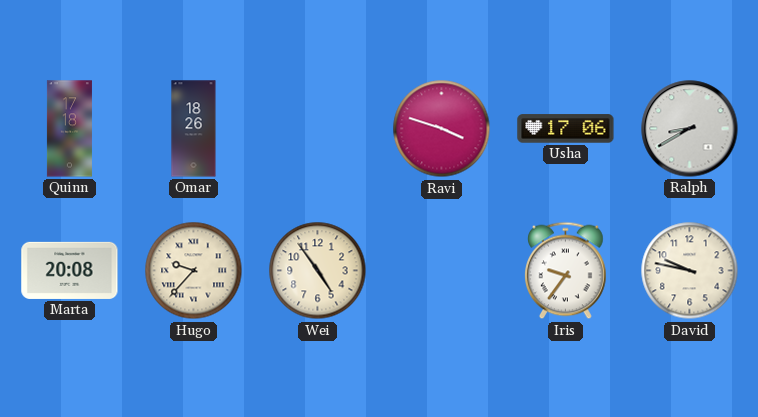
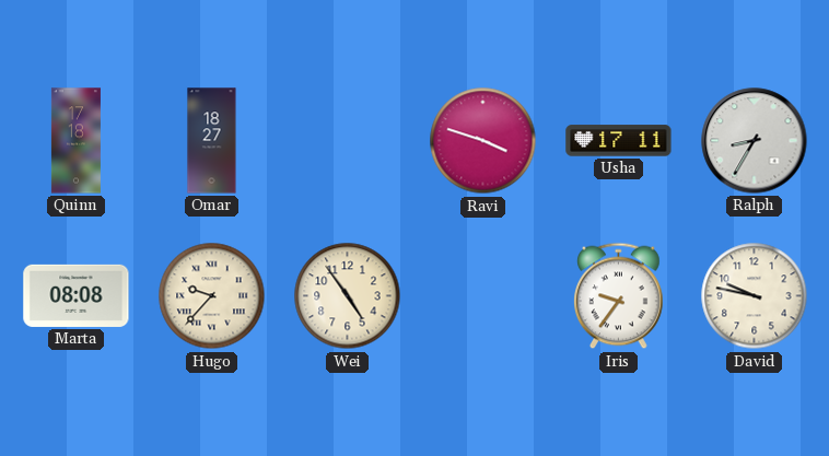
Omar: 18:26 -> 18:27 (212, 141)
Usha: 17:06 -> 17:11 (619, 141)
Ralph: 8:40 -> 8:35 (755, 141)
Marta: 20:08 -> 08:08 (77, 295)
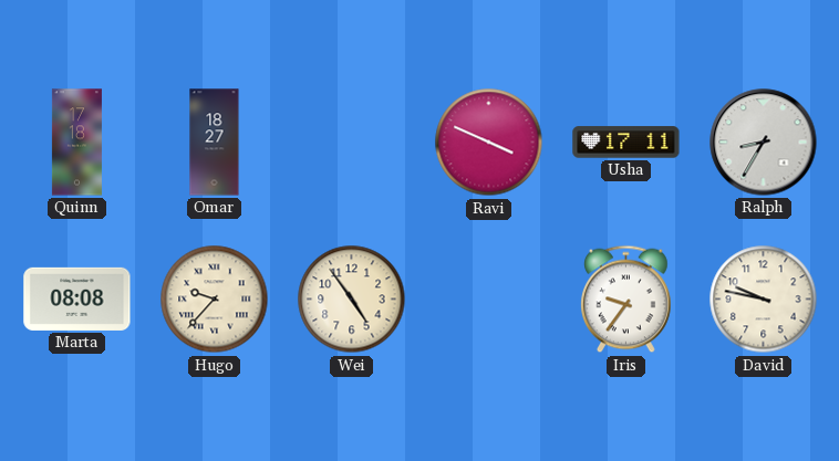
Ravi: 3:48 -> 3:49 (489, 143)
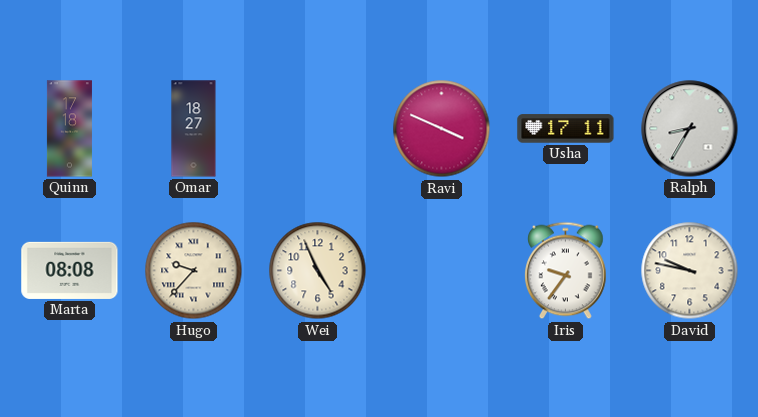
Wei: 4:54 -> 4:56 (318, 271)
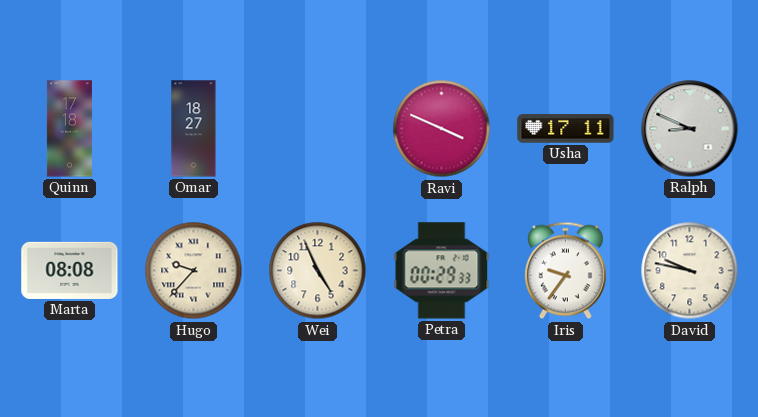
Ralph: 8:35 -> 8:49 (690, 129)
Petra: none -> 00:29 (442, 271)
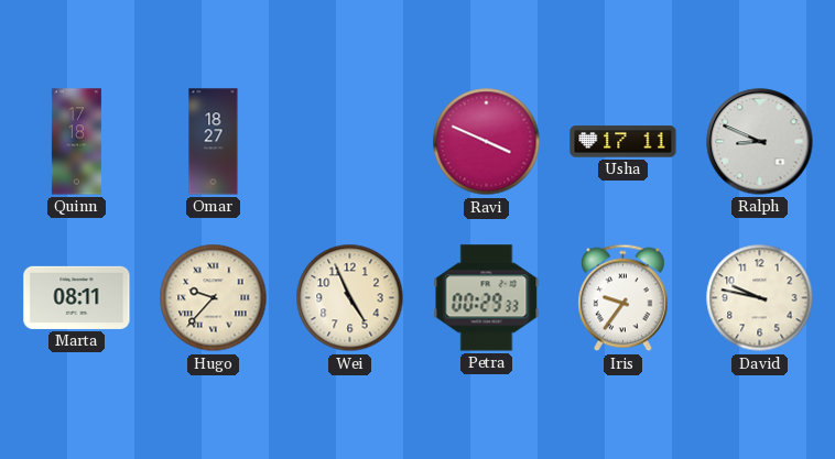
Marta: 08:08 -> 08:11 (77, 297)
